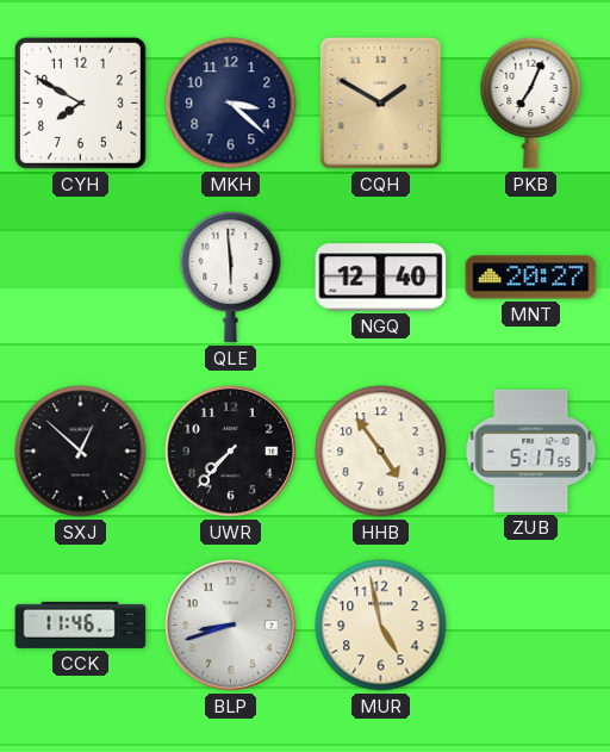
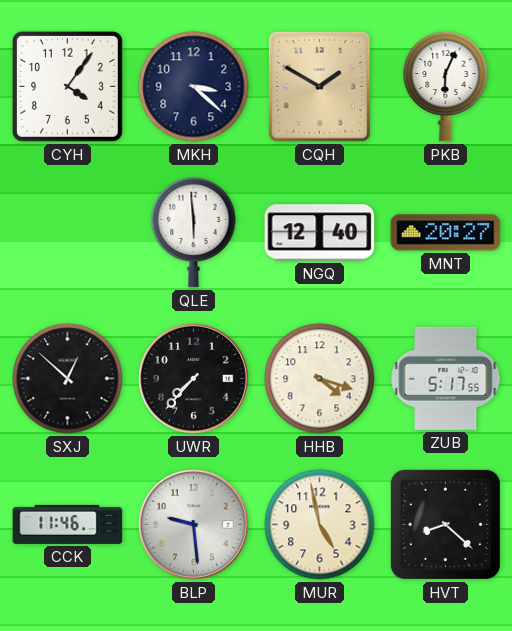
CYH: 7:50 -> 4:06 (67, 86)
PKB: 7:04 -> 6:04 (446, 86)
HHB: 4:54 -> 4:18 (320, 379)
BLP: 8:42 -> 9:29 (193, 524)
HVT: none -> 8:22 (445, 524)
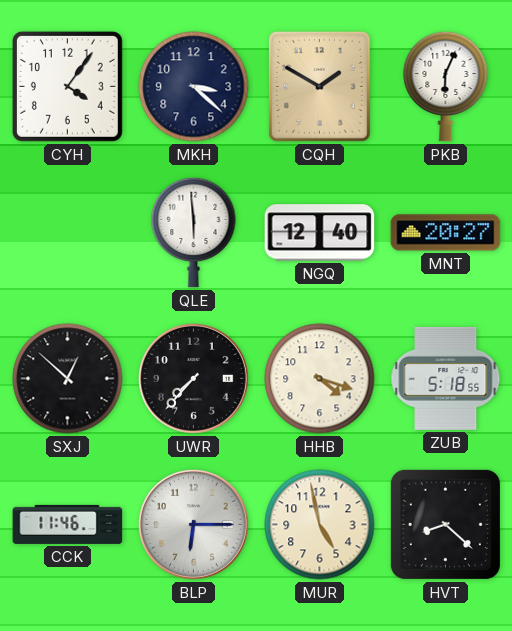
ZUB: 5:17 -> 5:18 (446, 378)
BLP: 9:29 -> 6:15 (193, 524)
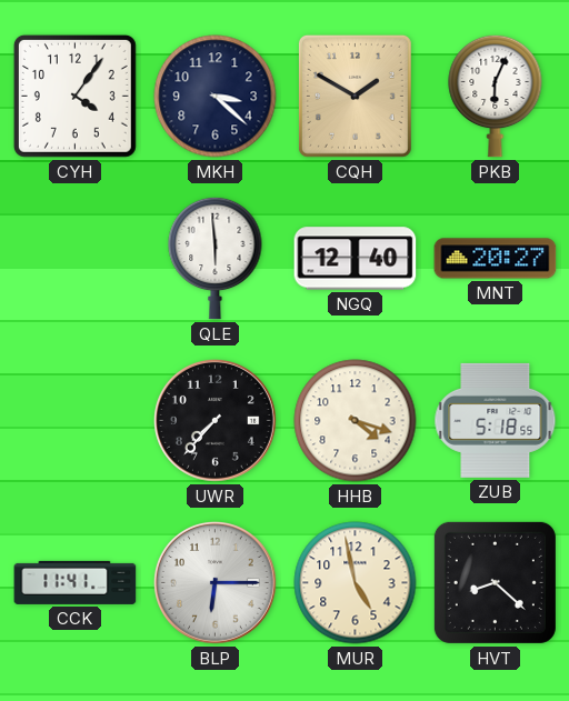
SXJ: 12:52 -> none (68, 379)
CCK: 11:46 -> 11:41 (76, 582)
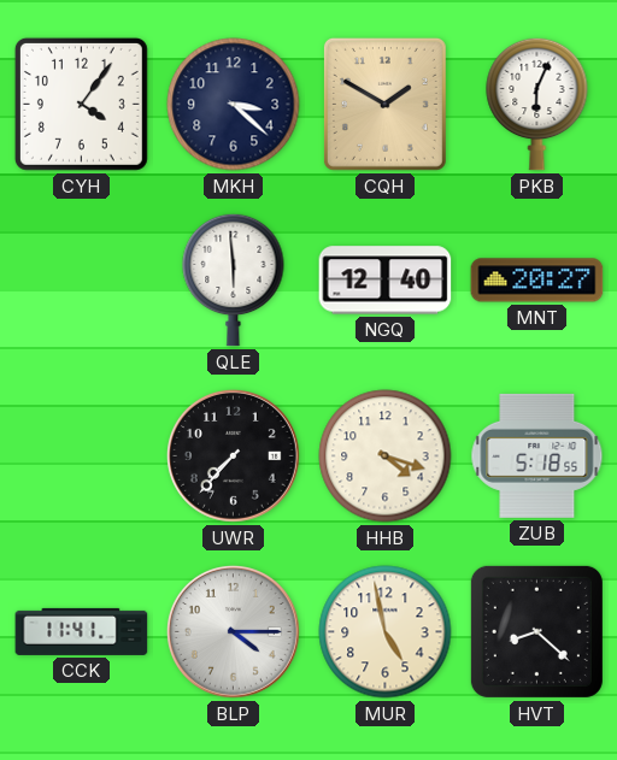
BLP: 6:15 -> 4:15 (233, 631)
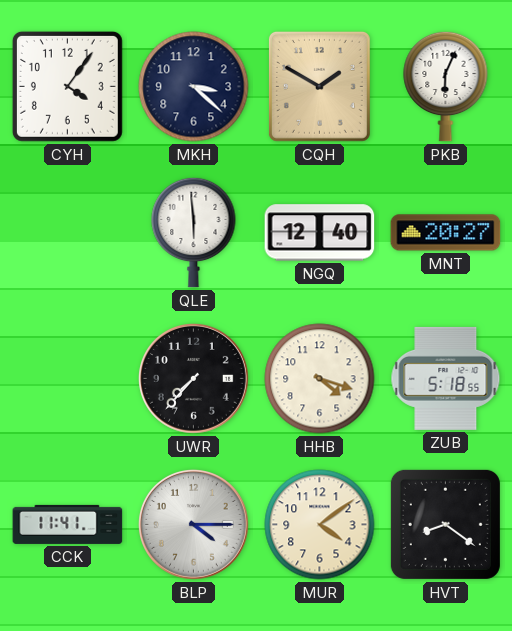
MUR: 4:58 -> 4:09 (320, 525)
HVT: 8:22 -> 8:21 (445, 524)
